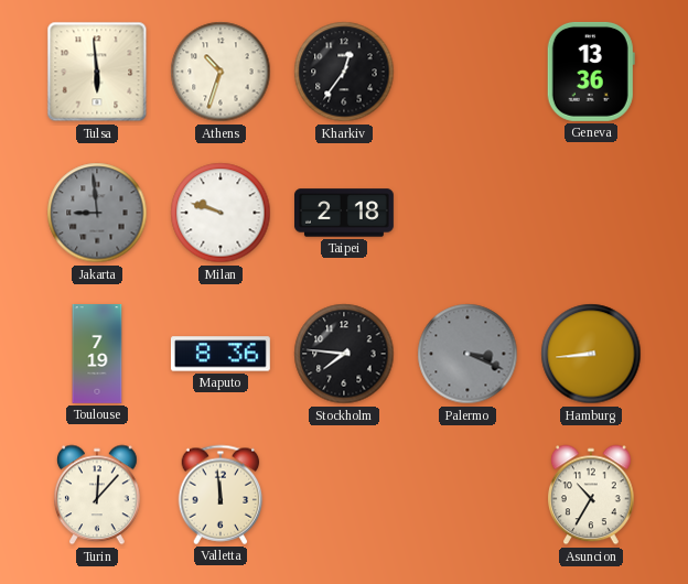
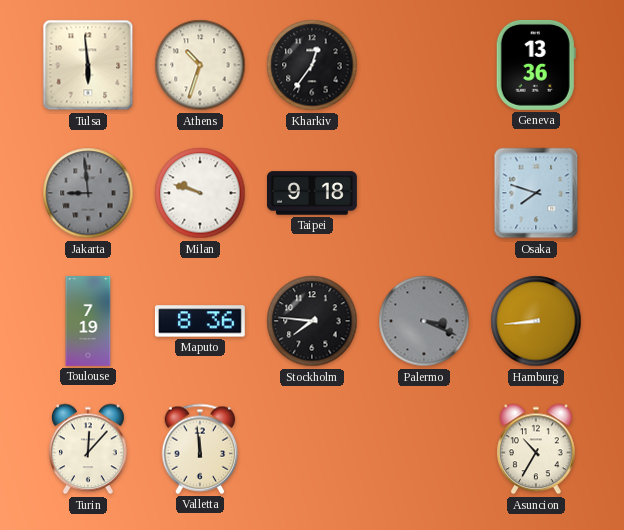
Taipei: 2:18 -> 9:18 (313, 193)
Osaka: none -> 7:48 (536, 193)
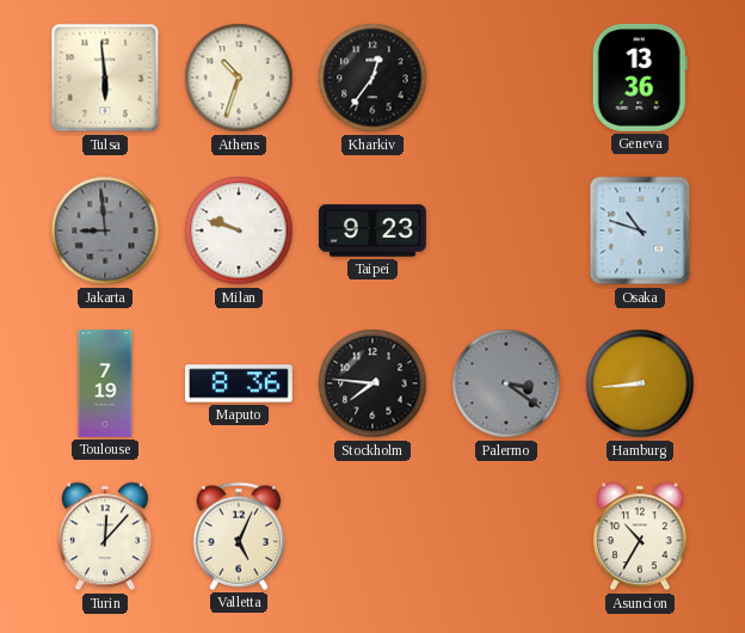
Taipei: 9:18 -> 9:23 (374, 231)
Osaka: 7:48 -> 10:48 (640, 231)
Palermo: 3:19 -> 3:21 (506, 383)
Valletta: 11:59 -> 5:04 (239, 536)
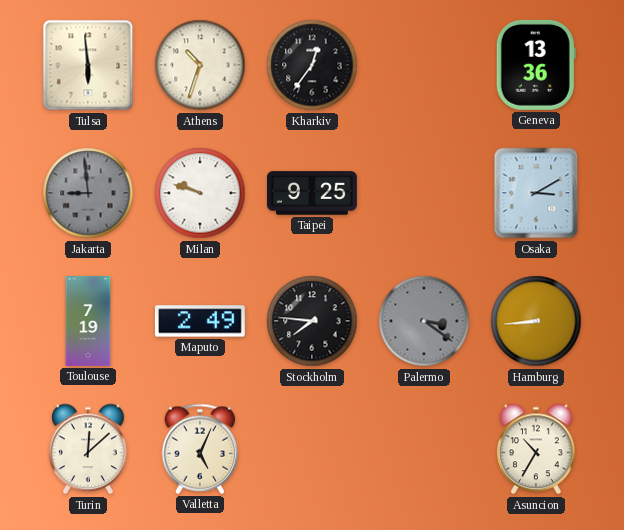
Taipei: 9:23 -> 9:25 (313, 193)
Osaka: 10:48 -> 3:10 (536, 193)
Maputo: 8:36 -> 2:49 (200, 321)
Turin: 12:07 -> 12:08 (89, 449)
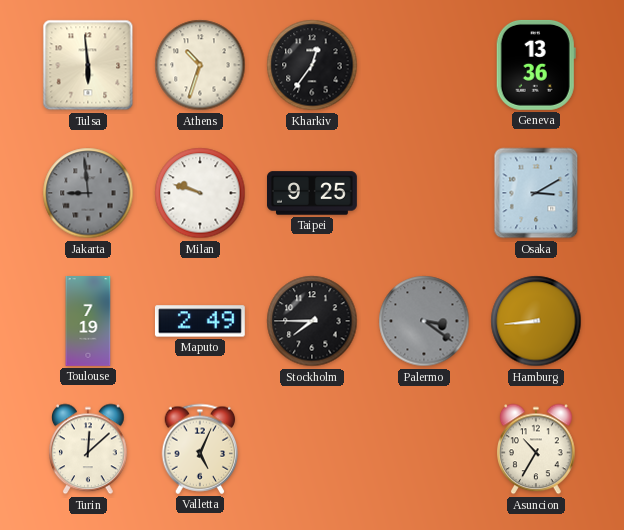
Stockholm: 7:46 -> 7:45 (312, 321)
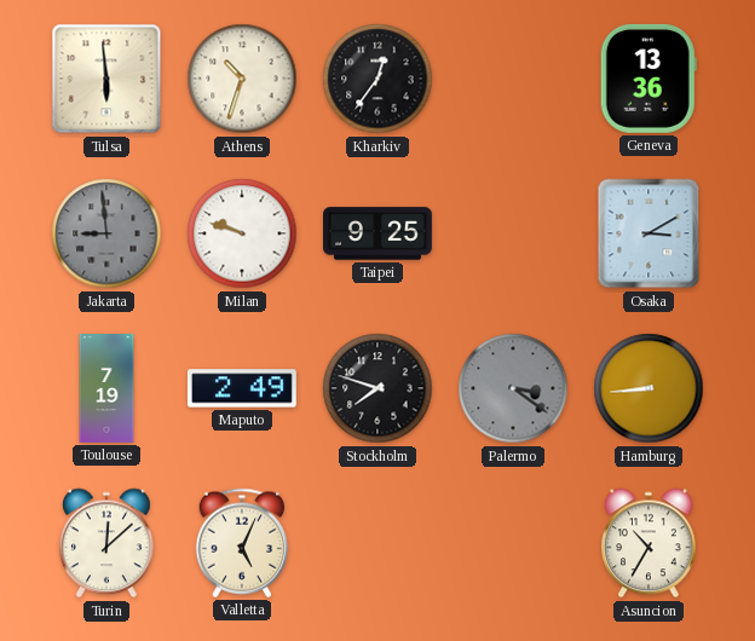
Stockholm: 7:45 -> 7:48 (377, 388)
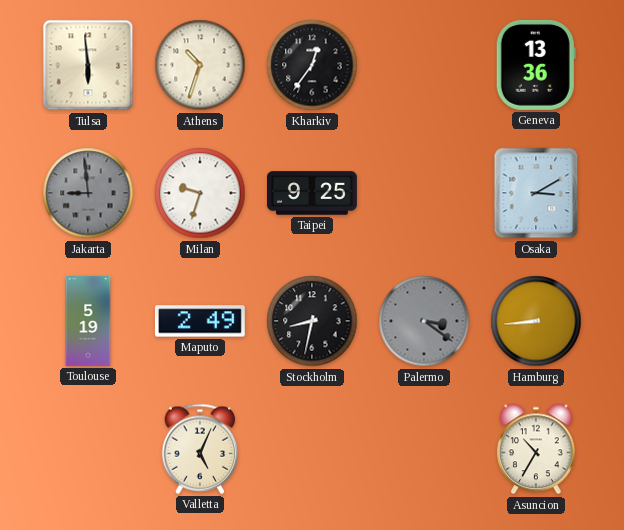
Milan: 9:48 -> 9:33 (200, 193)
Toulouse: 7:19 -> 5:19 (88, 322)
Stockholm: 7:48 -> 8:32 (312, 321)
Turin: 12:08 -> none (108, 543)
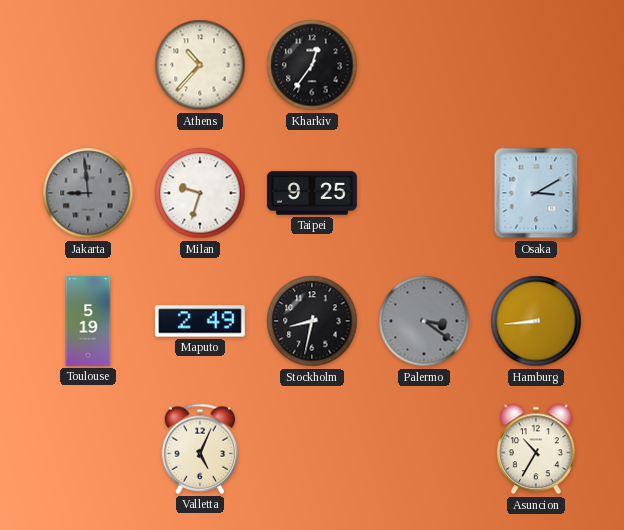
Tulsa: 5:59 -> none (88, 65)
Athens: 10:33 -> 10:37 (200, 65)
Geneva: 13:36 -> none (536, 65)
